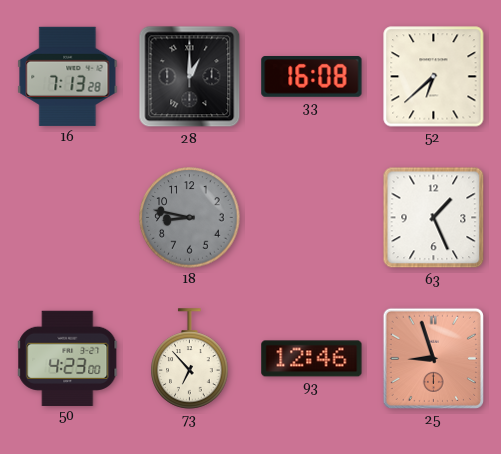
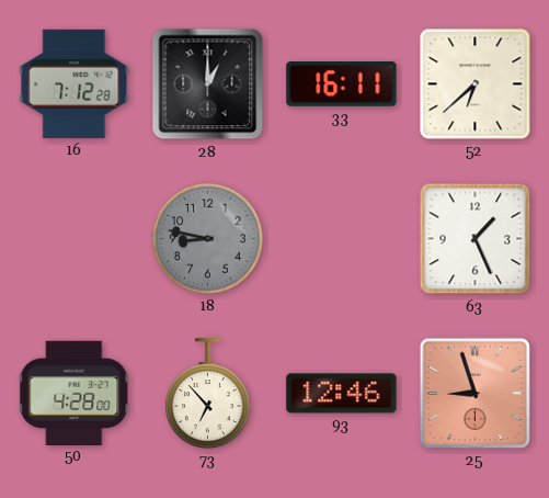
16: 7:13 -> 7:12 (75, 83)
33: 16:08 -> 16:11 (342, 84)
50: 4:23 -> 4:28 (75, 393)
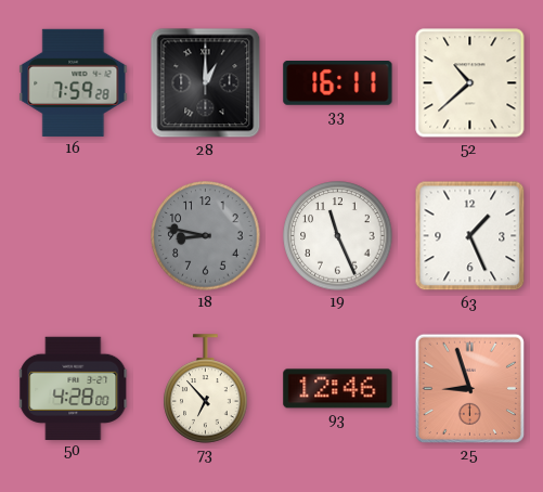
16: 7:12 -> 7:59 (74, 82)
52: 6:38 -> 10:38 (470, 83)
19: none -> 11:26 (338, 236)
